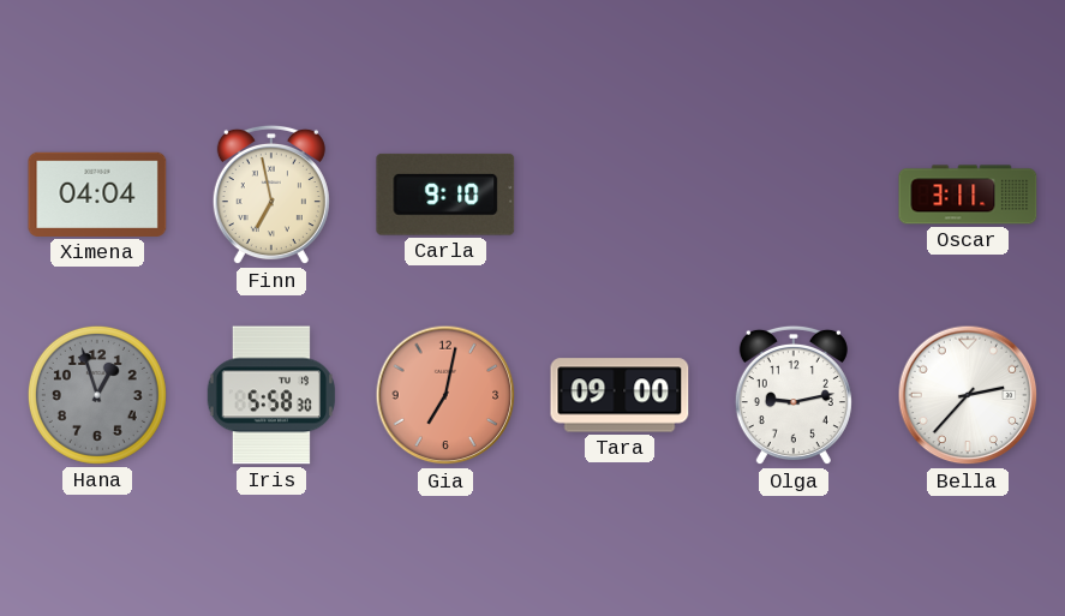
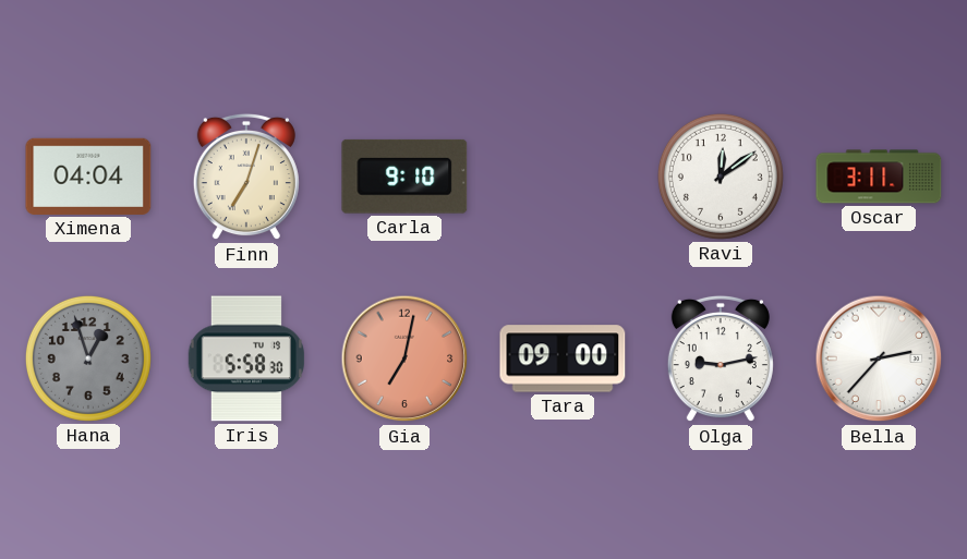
Finn: 6:58 -> 7:03 (246, 177)
Ravi: none -> 12:09 (721, 177)
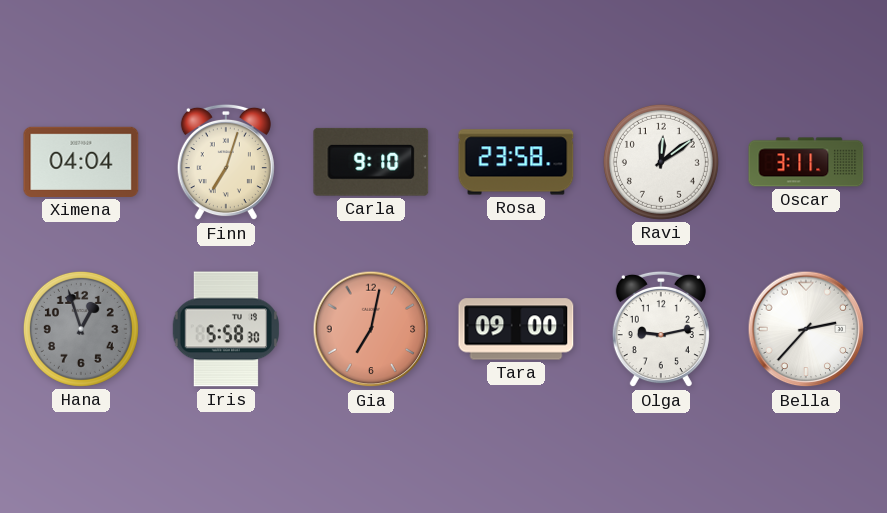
Rosa: none -> 23:58 (516, 162)
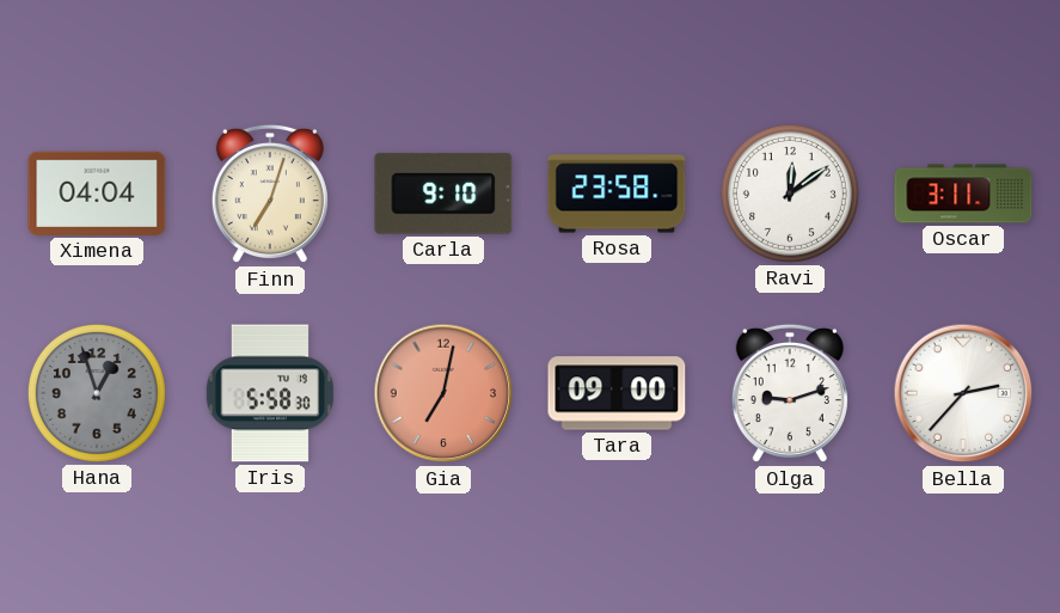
Olga: 9:13 -> 9:12 (790, 393)
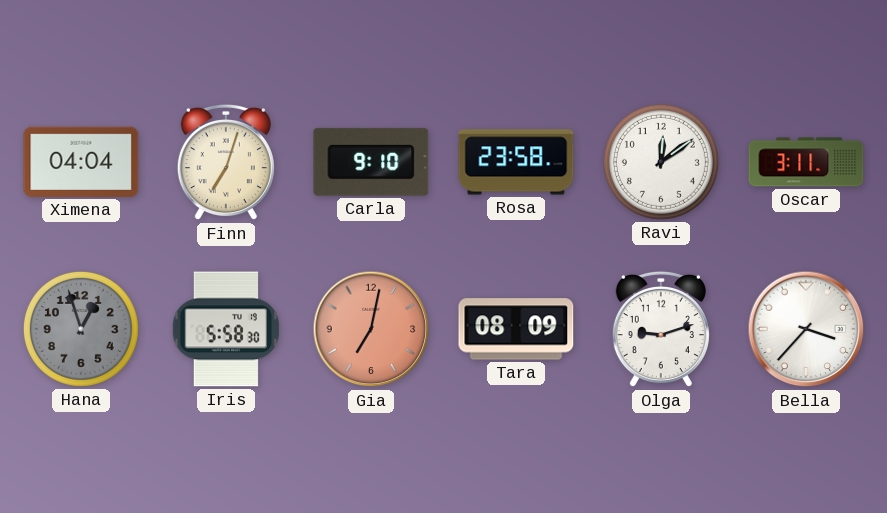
Tara: 09:00 -> 08:09 (516, 329)
Bella: 2:37 -> 3:37 (806, 329)
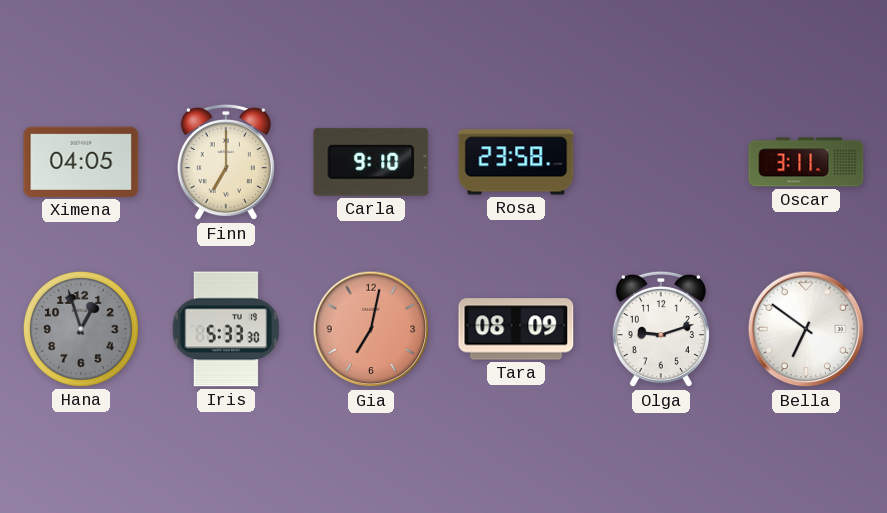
Ximena: 04:04 -> 04:05 (81, 162)
Finn: 7:03 -> 7:00 (226, 162)
Ravi: 12:09 -> none (661, 162)
Iris: 5:58 -> 5:33 (225, 329)
Bella: 3:37 -> 6:51 (806, 329)
